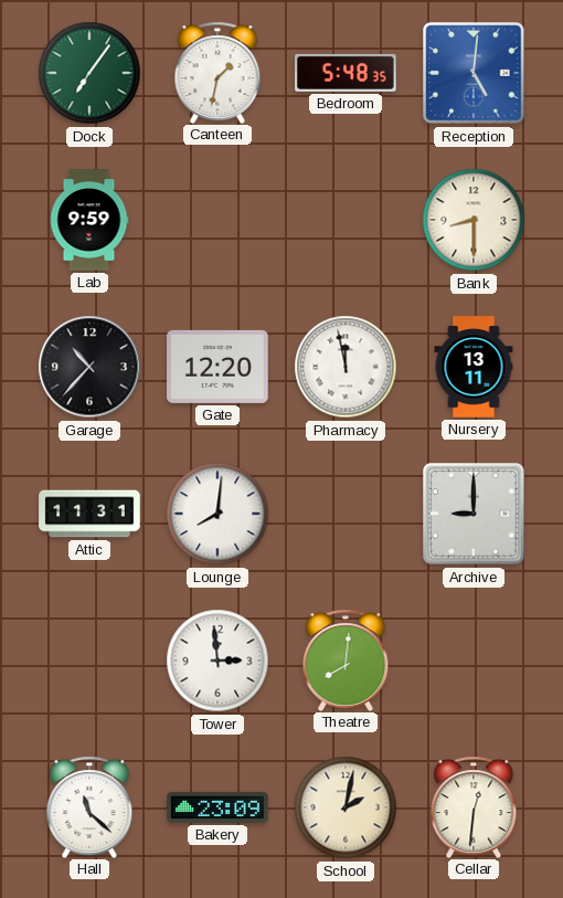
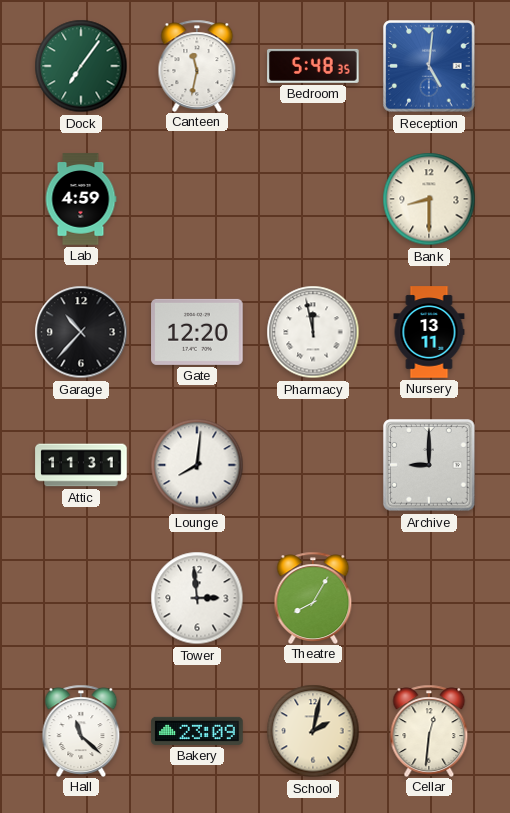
Canteen: 1:32 -> 11:32 (197, 65)
Lab: 9:59 -> 4:59 (81, 199)
Theatre: 8:01 -> 8:05 (313, 597)
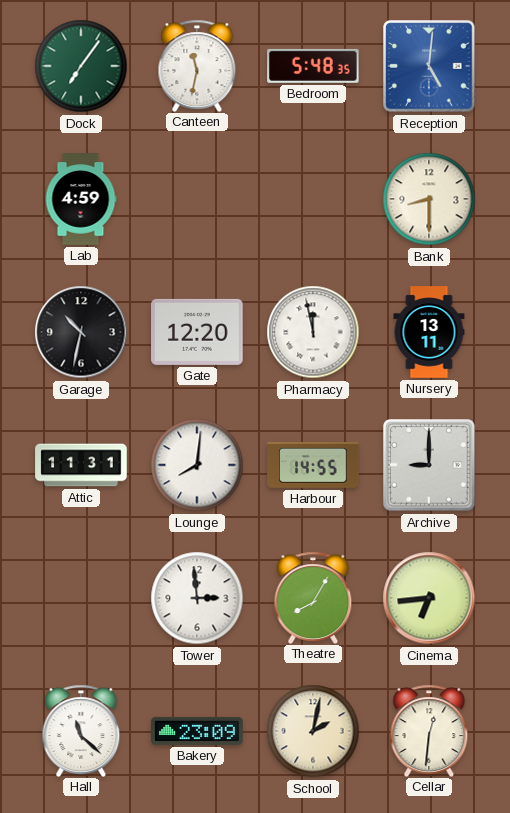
Garage: 10:37 -> 10:32 (81, 332)
Harbour: none -> 14:55 (313, 465)
Cinema: none -> 6:44 (429, 598)
